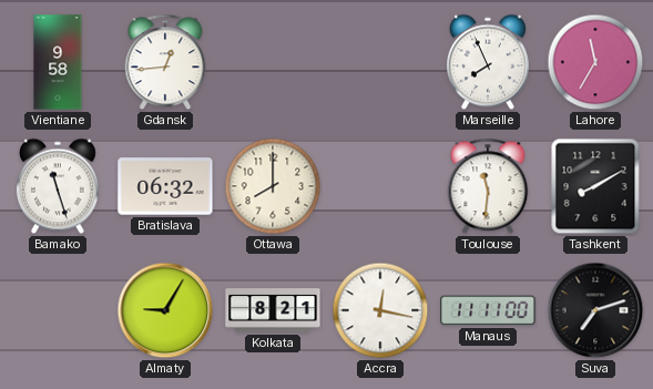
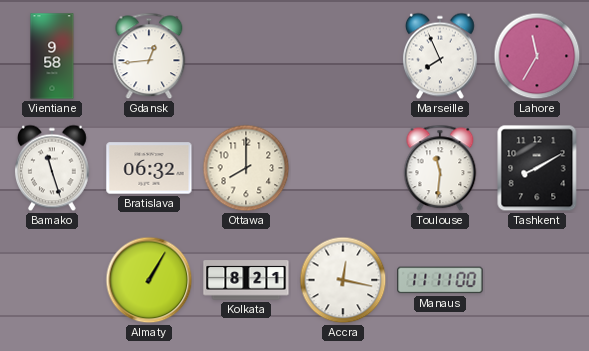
Almaty: 9:05 -> 1:05 (149, 280)
Suva: 7:12 -> none (595, 310)
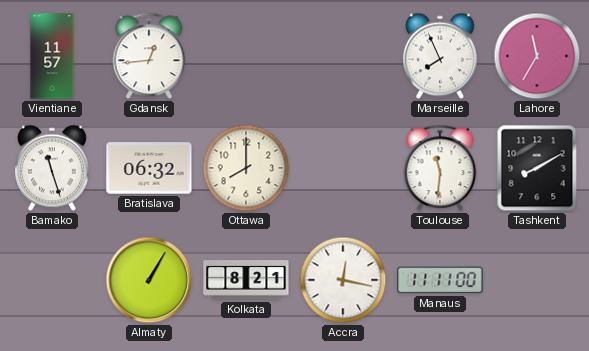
Vientiane: 9:58 -> 11:57 (52, 56)
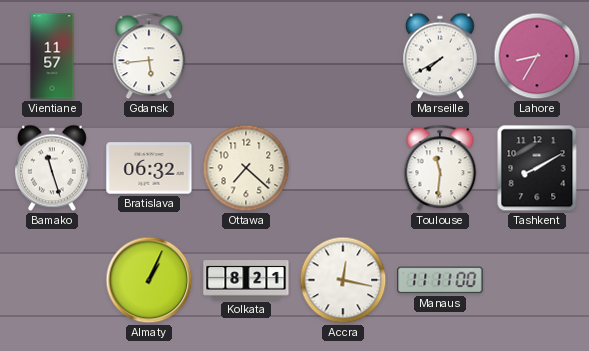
Gdansk: 12:44 -> 5:44 (149, 56)
Marseille: 7:56 -> 7:40 (440, 56)
Lahore: 11:35 -> 8:35 (537, 56)
Ottawa: 8:00 -> 7:22 (246, 168)
Almaty: 1:05 -> 1:04 (149, 280)
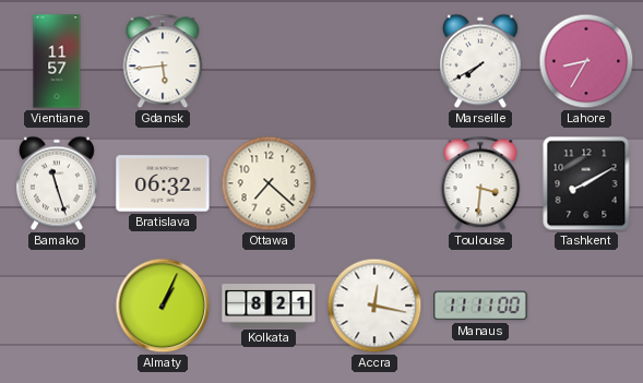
Toulouse: 11:31 -> 3:31 (480, 183)
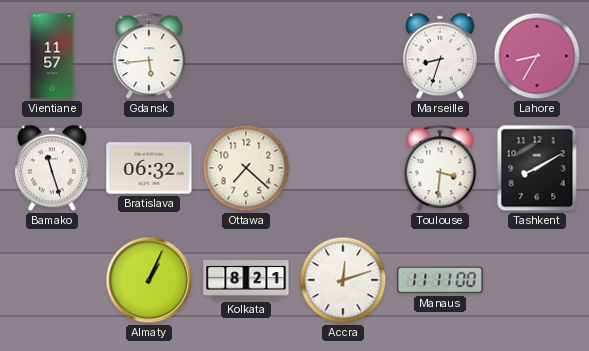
Marseille: 7:40 -> 8:33 (440, 56)
Accra: 12:17 -> 12:12 (343, 280)
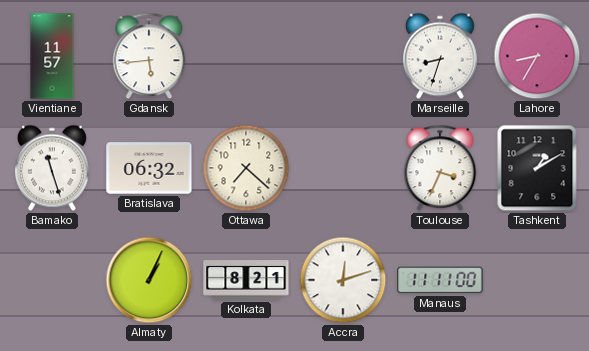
Toulouse: 3:31 -> 3:34 (440, 168)
Tashkent: 8:10 -> 1:10 (537, 168)
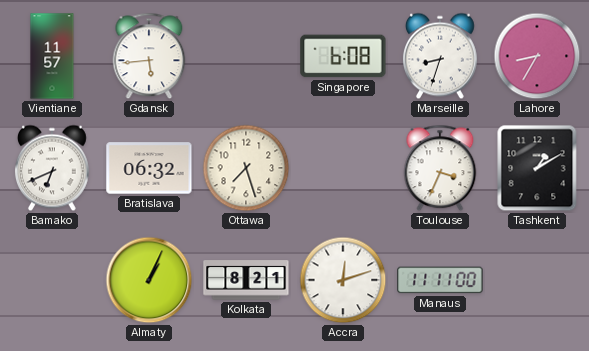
Singapore: none -> 6:08 (343, 56)
Bamako: 11:27 -> 6:41 (52, 168)
Ottawa: 7:22 -> 7:27 (246, 168)
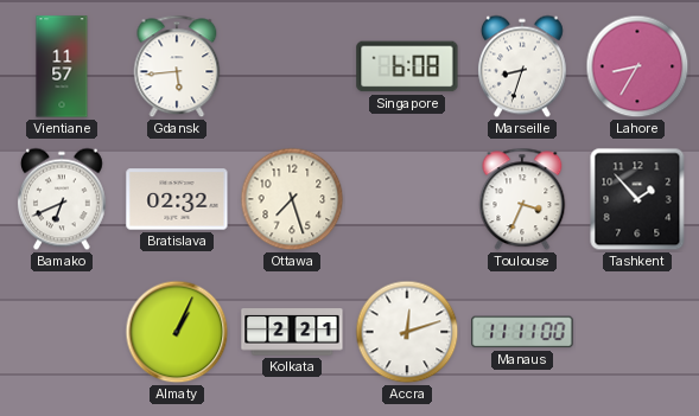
Bratislava: 06:32 -> 02:32 (177, 199)
Tashkent: 1:10 -> 1:53 (637, 199)
Kolkata: 8:21 -> 2:21 (292, 332)
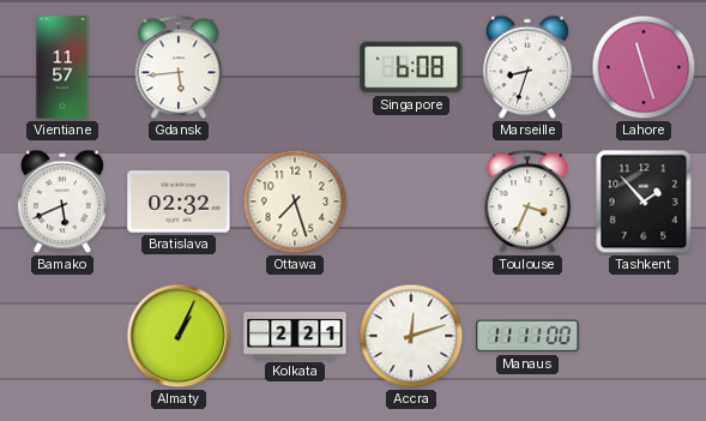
Lahore: 8:35 -> 11:27 (644, 67)
Bamako: 6:41 -> 5:41 (62, 202)
